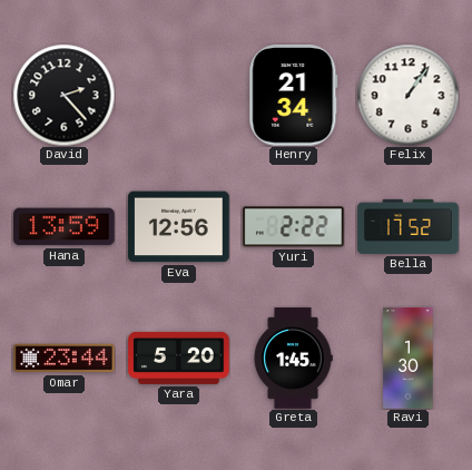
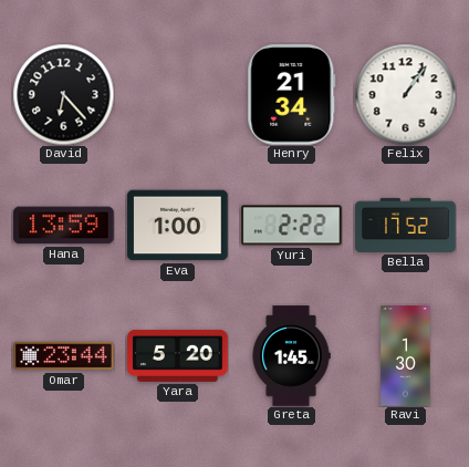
David: 2:23 -> 6:23 (63, 94)
Eva: 12:56 -> 1:00 (178, 226)
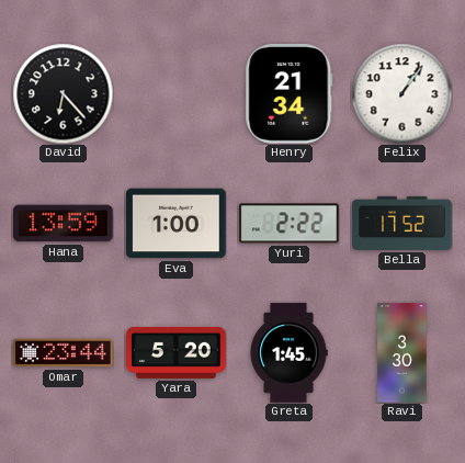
Ravi: 1:30 -> 3:30 (402, 353)
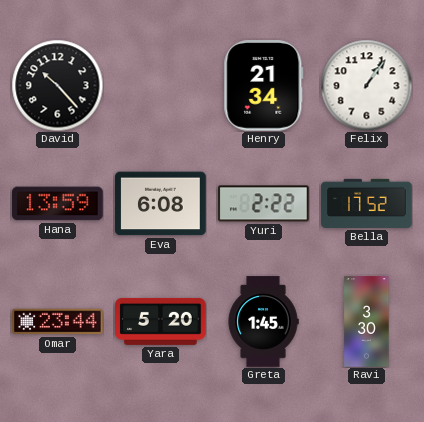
David: 6:23 -> 10:23 (57, 85)
Eva: 1:00 -> 6:08 (161, 204)
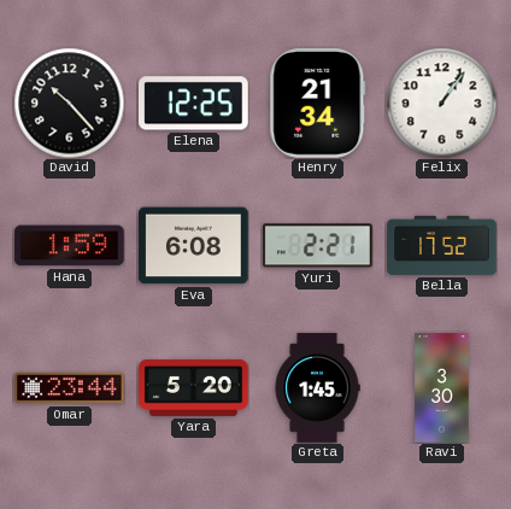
Elena: none -> 12:25 (194, 104)
Hana: 13:59 -> 1:59 (70, 246)
Yuri: 2:22 -> 2:21 (318, 246)
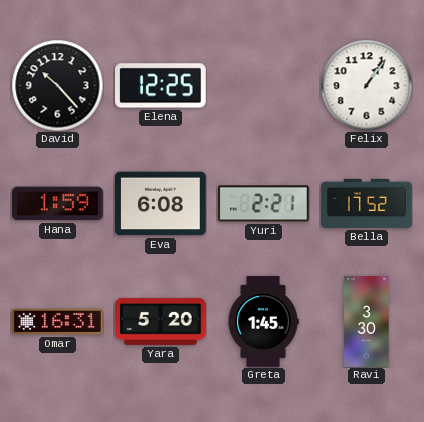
Henry: 21:34 -> none (318, 104)
Omar: 23:44 -> 16:31 (58, 322)
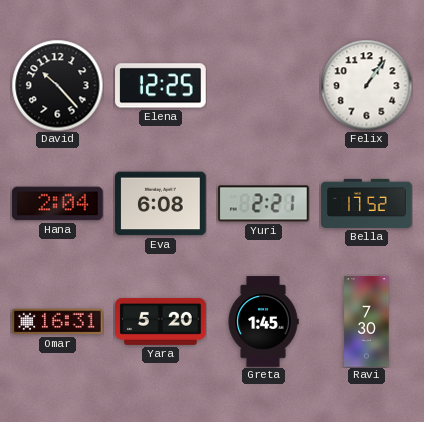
Hana: 1:59 -> 2:04 (58, 204)
Ravi: 3:30 -> 7:30 (367, 322)
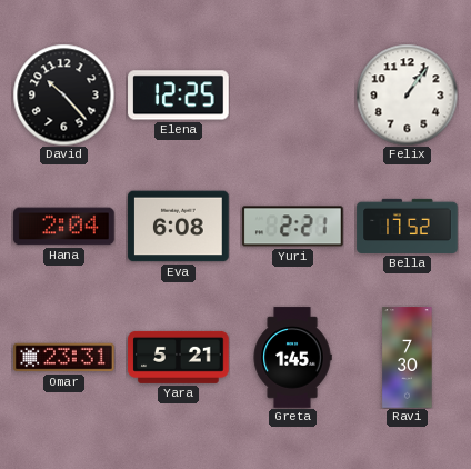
Omar: 16:31 -> 23:31 (64, 358)
Yara: 5:20 -> 5:21 (179, 357)
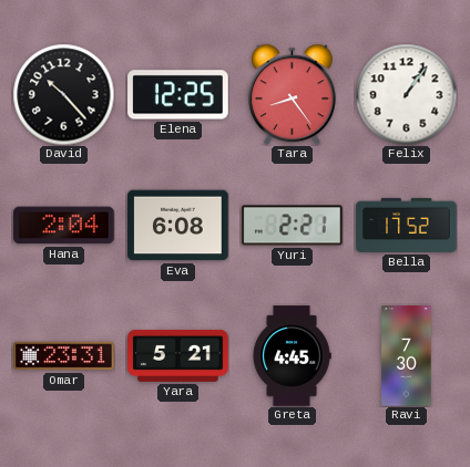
Tara: none -> 8:24 (292, 94)
Greta: 1:45 -> 4:45 (292, 356)
